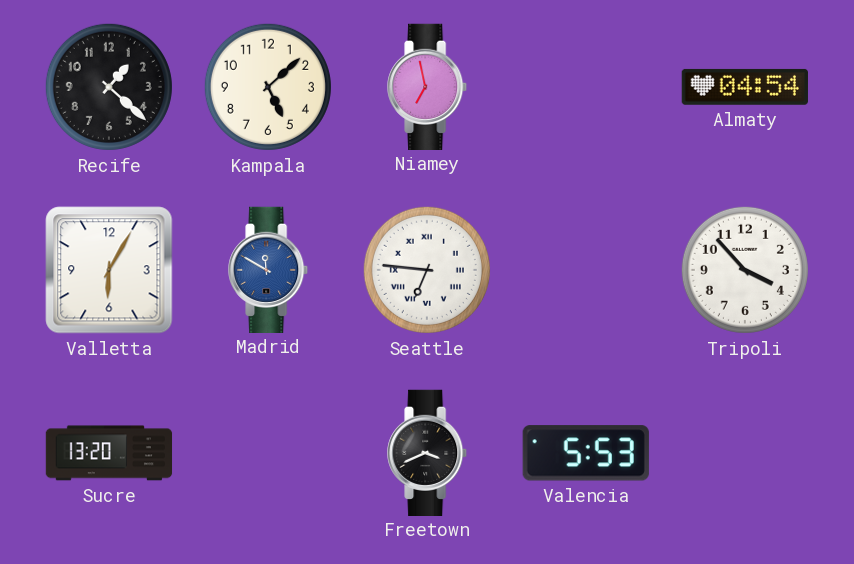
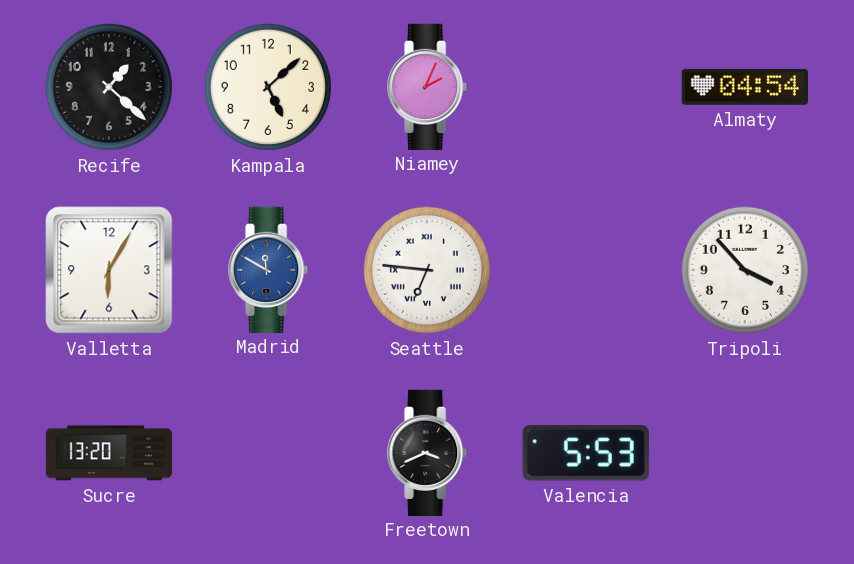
Niamey: 6:58 -> 2:04 (428, 86)
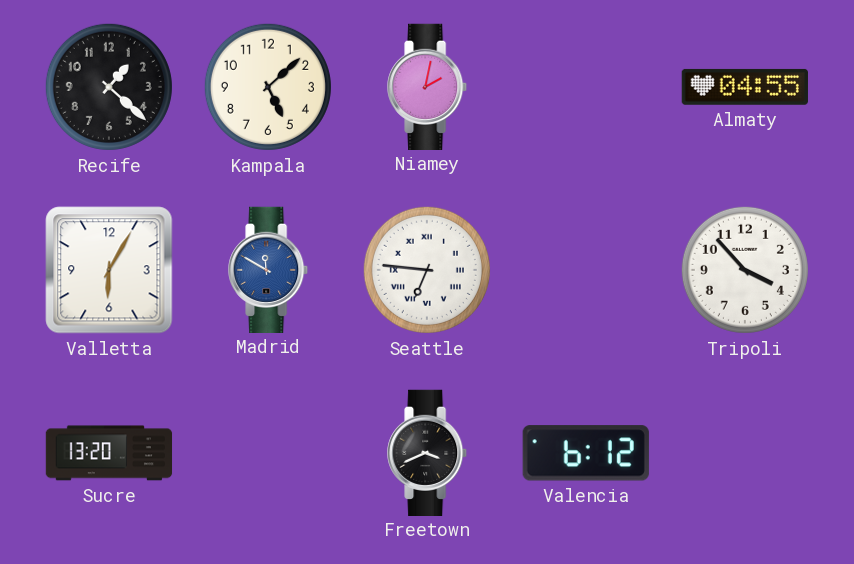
Niamey: 2:04 -> 2:02 (428, 86)
Almaty: 04:54 -> 04:55 (745, 87)
Valencia: 5:53 -> 6:12 (586, 453)
